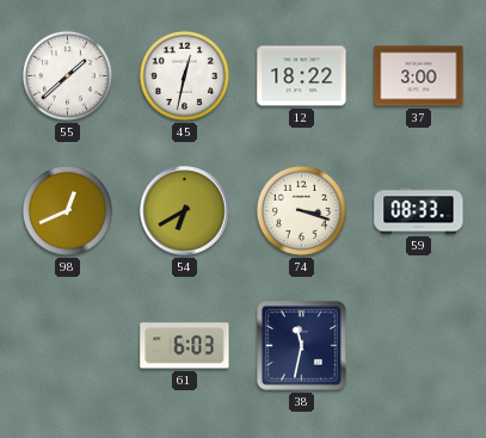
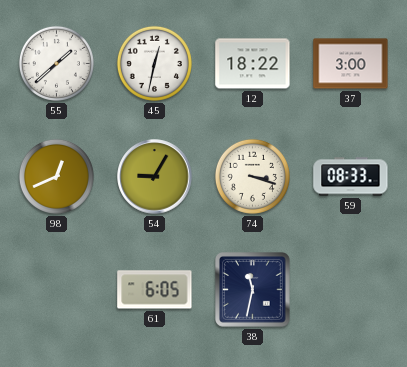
54: 6:40 -> 9:05 (155, 177)
61: 6:03 -> 6:05 (155, 290)
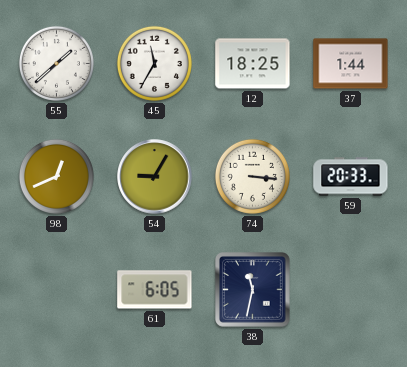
45: 12:32 -> 11:35 (154, 63)
12: 18:22 -> 18:25 (253, 64)
37: 3:00 -> 1:44 (351, 64)
74: 3:18 -> 3:16 (252, 176)
59: 08:33 -> 20:33 (351, 177)
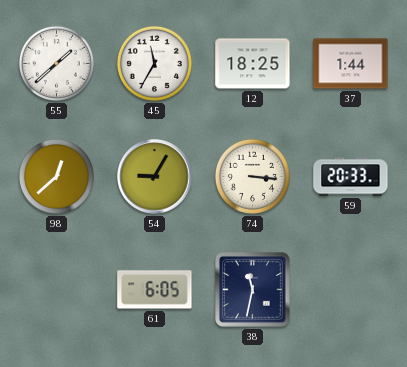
98: 12:41 -> 12:38 (56, 176)
